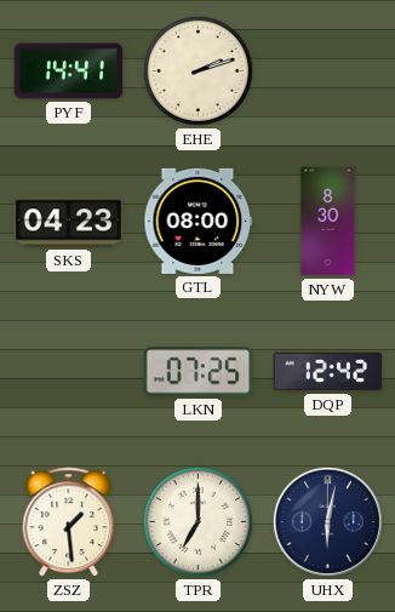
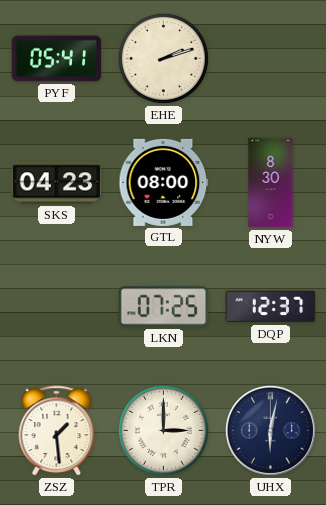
PYF: 14:41 -> 05:41 (57, 59)
DQP: 12:42 -> 12:37 (271, 307)
TPR: 7:00 -> 3:00 (163, 430)
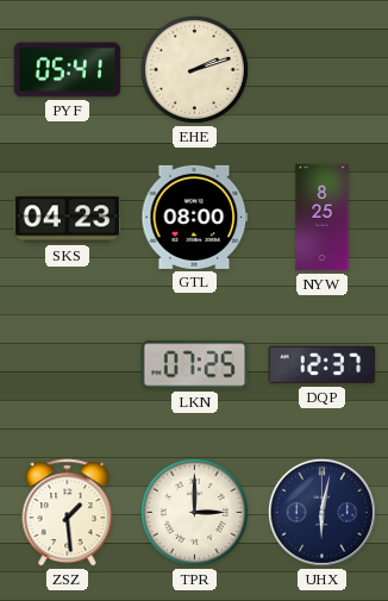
NYW: 8:30 -> 8:25 (323, 218)
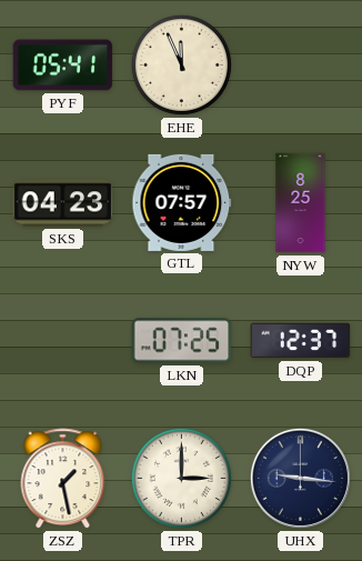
EHE: 2:12 -> 11:56 (181, 64)
GTL: 08:00 -> 07:57 (182, 202)
ZSZ: 1:29 -> 1:28 (63, 479)
UHX: 6:02 -> 9:16 (300, 478)
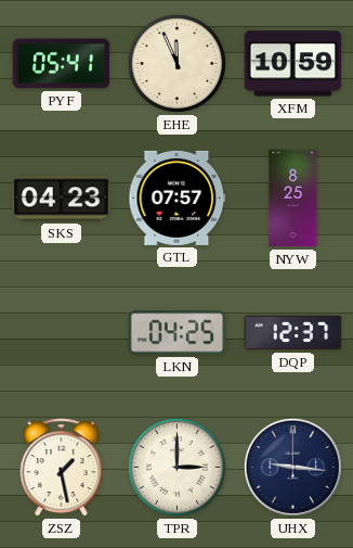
XFM: none -> 10:59 (293, 64)
LKN: 07:25 -> 04:25 (178, 333)
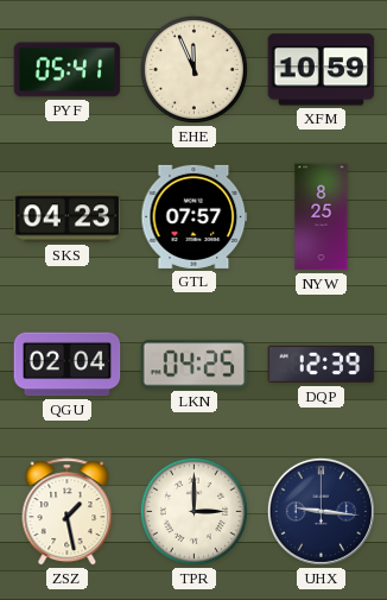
QGU: none -> 02:04 (68, 365)
DQP: 12:37 -> 12:39 (322, 365)
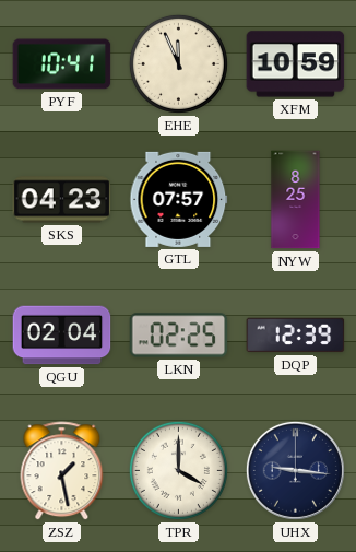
PYF: 05:41 -> 10:41 (62, 64)
LKN: 04:25 -> 02:25 (179, 336)
TPR: 3:00 -> 4:00 (178, 470)
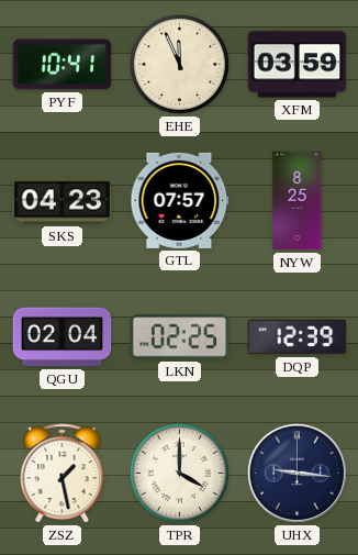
XFM: 10:59 -> 03:59 (298, 65)
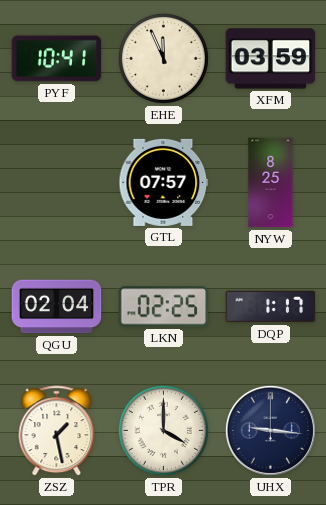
SKS: 04:23 -> none (63, 201)
DQP: 12:39 -> 1:17 (271, 307)
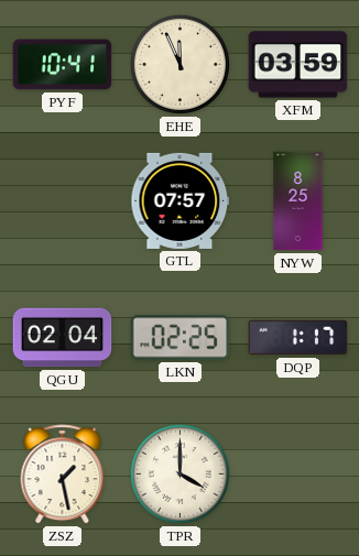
UHX: 9:16 -> none (270, 430)
